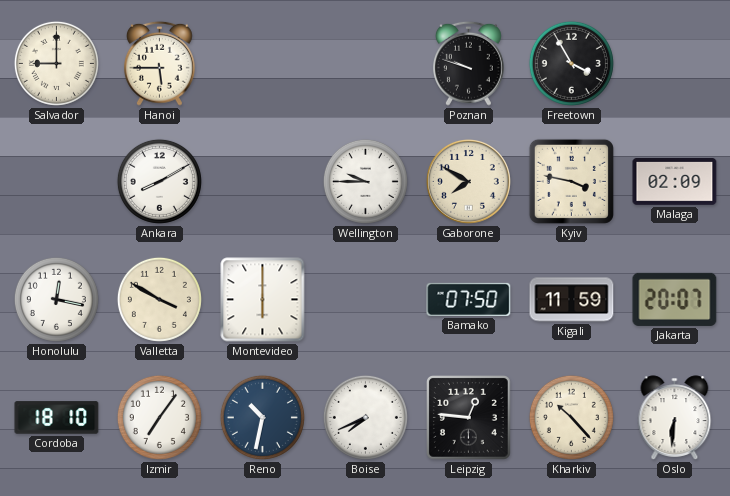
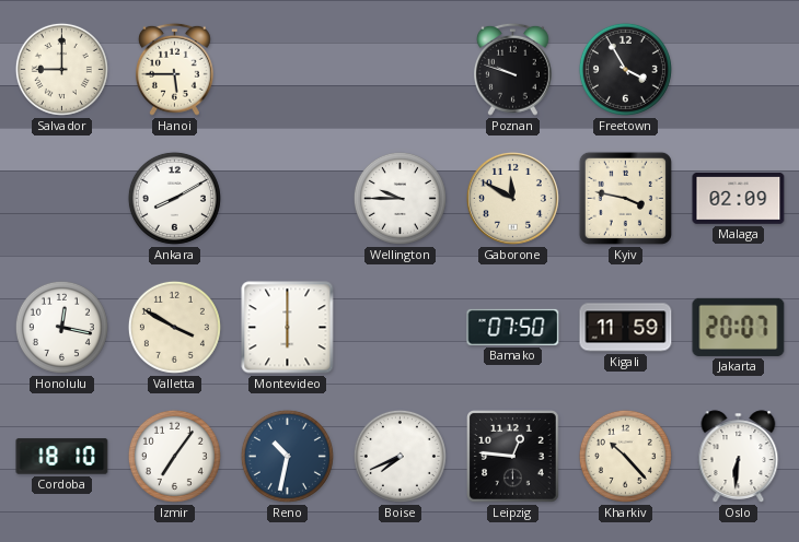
Gaborone: 7:50 -> 11:50 (512, 198)
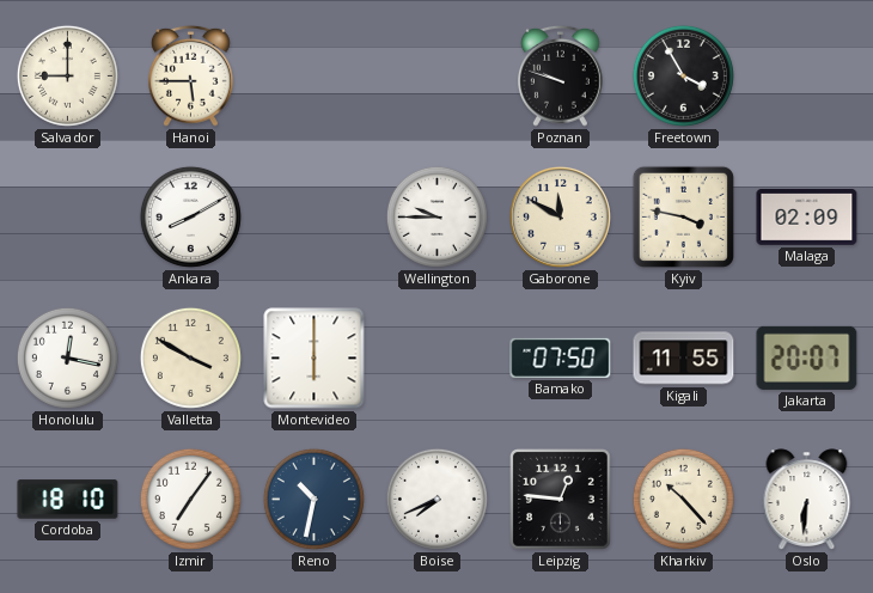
Kigali: 11:59 -> 11:55 (684, 359)
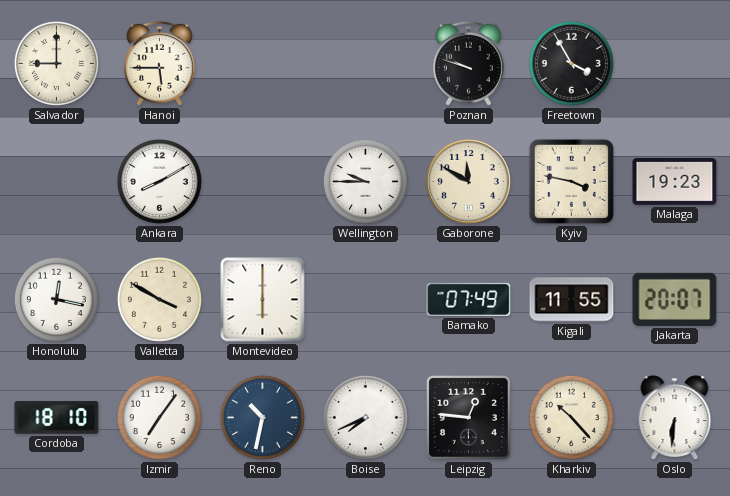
Malaga: 02:09 -> 19:23 (675, 182)
Bamako: 07:50 -> 07:49 (469, 299)
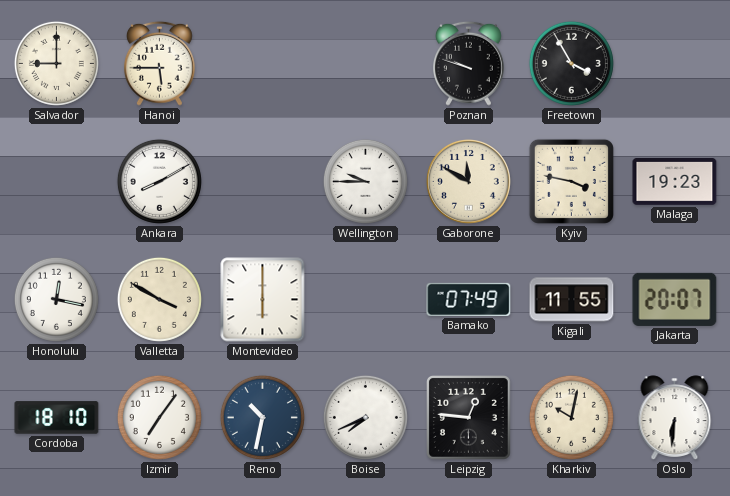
Kharkiv: 10:23 -> 10:02 (571, 417)
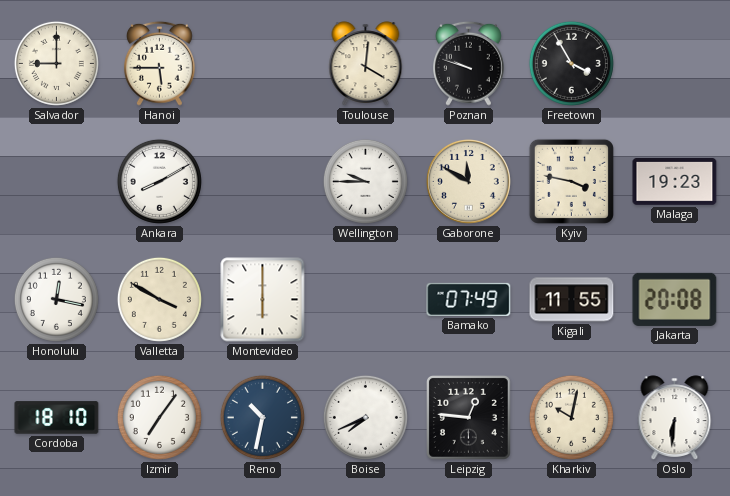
Toulouse: none -> 4:01 (366, 64)
Jakarta: 20:07 -> 20:08 (675, 299)
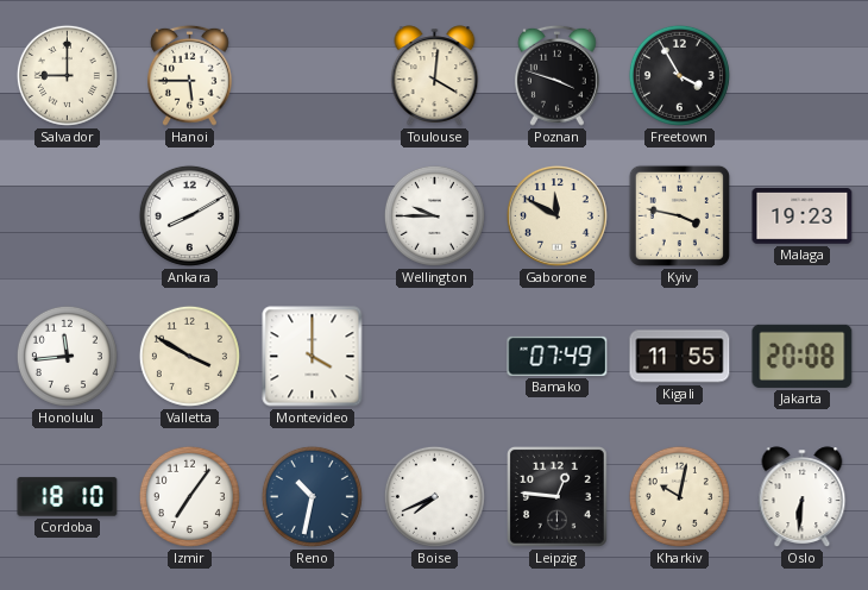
Poznan: 9:48 -> 3:48 (558, 75)
Honolulu: 12:17 -> 11:44 (67, 356)
Montevideo: 6:00 -> 4:00 (313, 357)
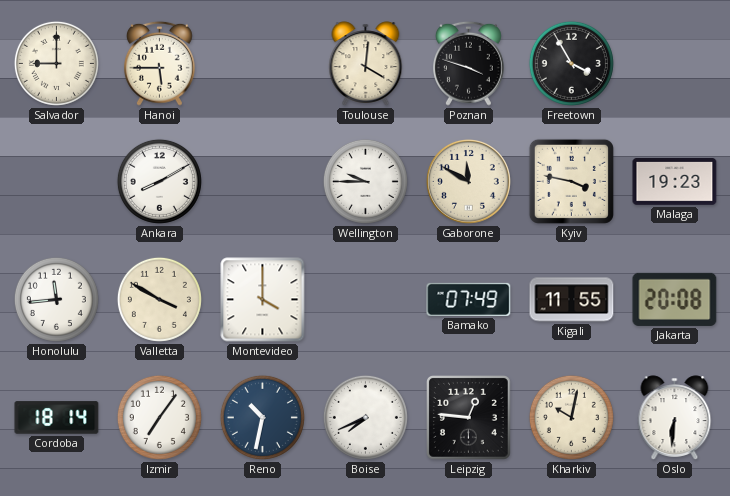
Cordoba: 18:10 -> 18:14 (57, 418)
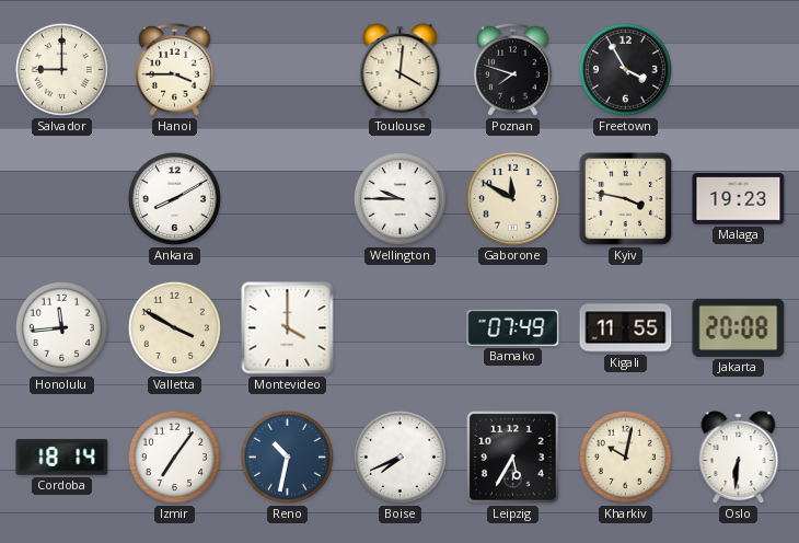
Hanoi: 5:45 -> 3:45 (175, 69)
Poznan: 3:48 -> 7:48 (513, 69)
Leipzig: 12:46 -> 5:35 (513, 458)
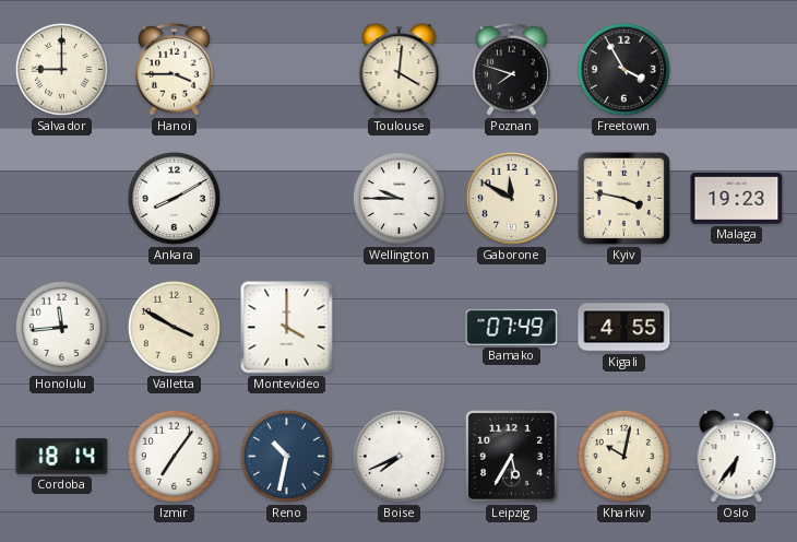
Kigali: 11:55 -> 4:55 (624, 328)
Jakarta: 20:08 -> none (739, 327)
Oslo: 6:31 -> 6:36 (737, 457)
